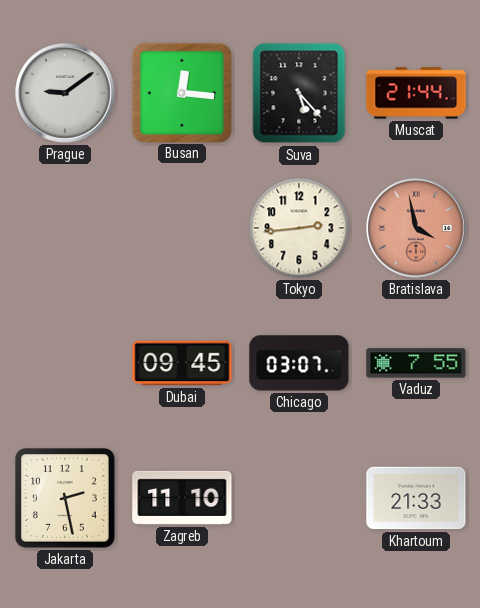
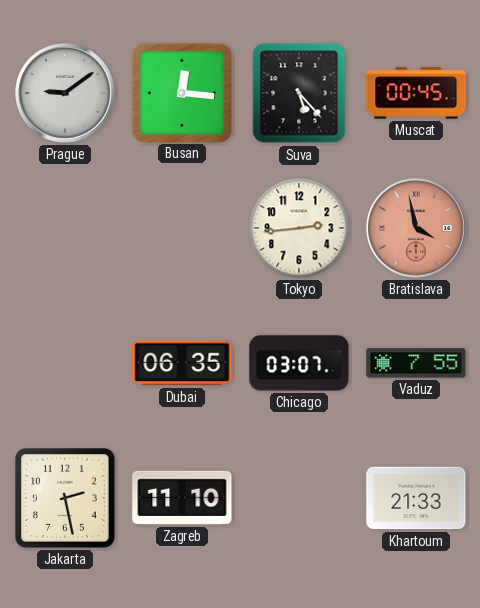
Muscat: 21:44 -> 00:45 (416, 93)
Dubai: 09:45 -> 06:35 (182, 363)
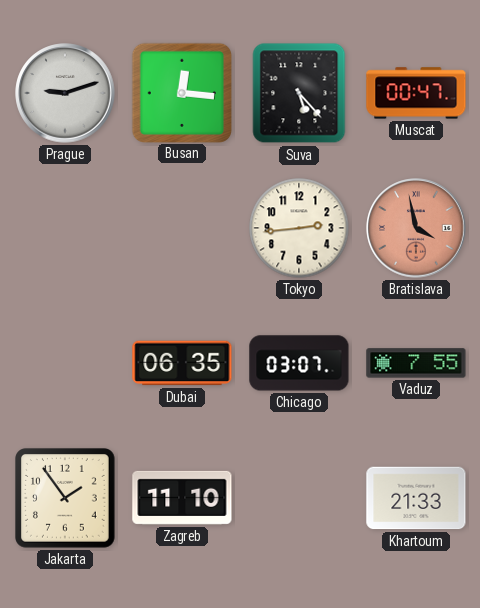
Prague: 9:09 -> 9:12 (65, 93)
Muscat: 00:45 -> 00:47 (416, 93)
Jakarta: 2:28 -> 1:54 (66, 499)
